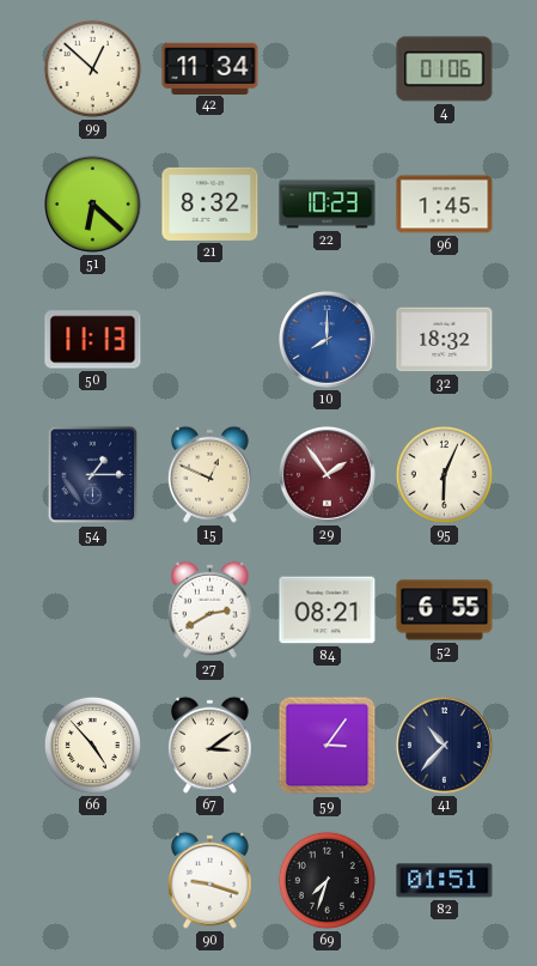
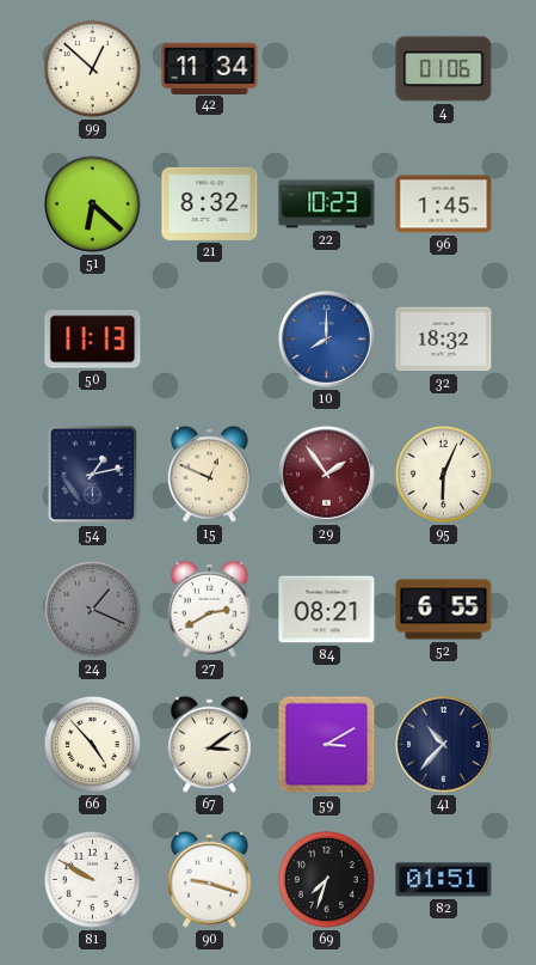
54: 1:15 -> 1:13 (93, 475)
24: none -> 1:19 (92, 609)
59: 3:06 -> 3:10 (327, 745)
81: none -> 9:50 (92, 879)
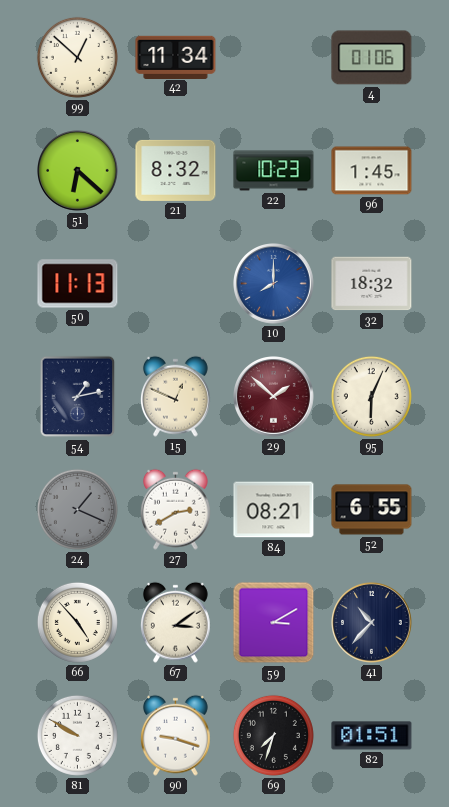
29: 1:54 -> 1:52 (274, 397)
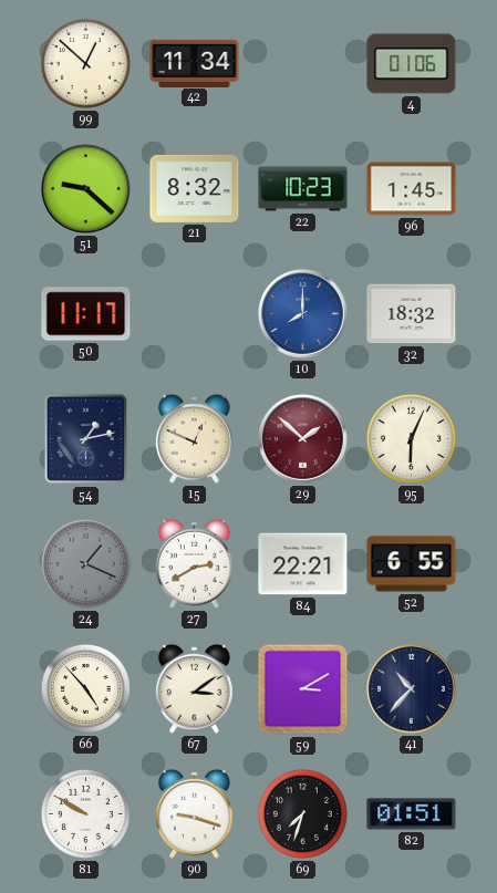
51: 6:22 -> 9:22 (86, 189)
50: 11:13 -> 11:17 (86, 314)
84: 08:21 -> 22:21 (303, 564)
